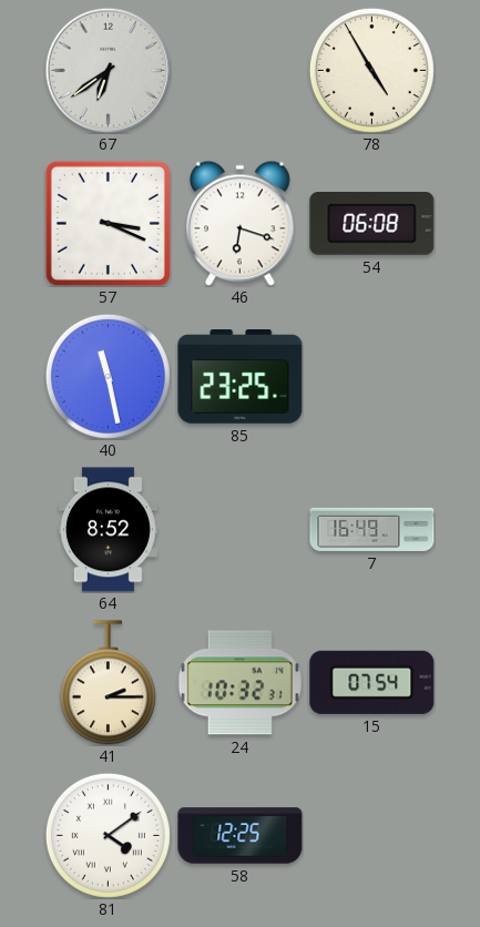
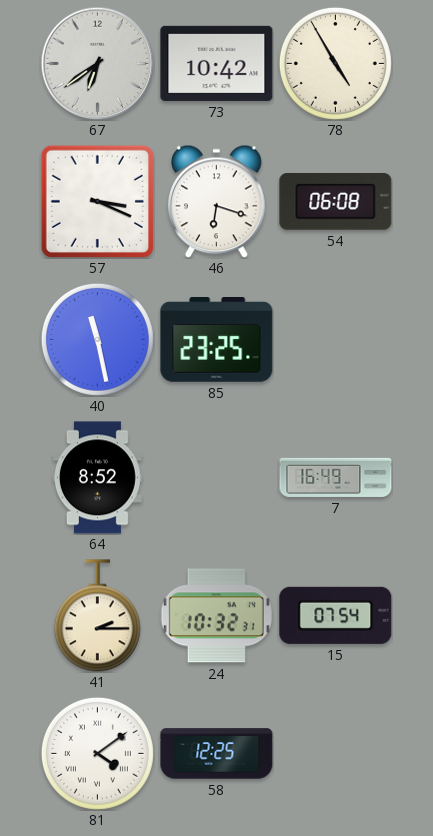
73: none -> 10:42 (217, 63)
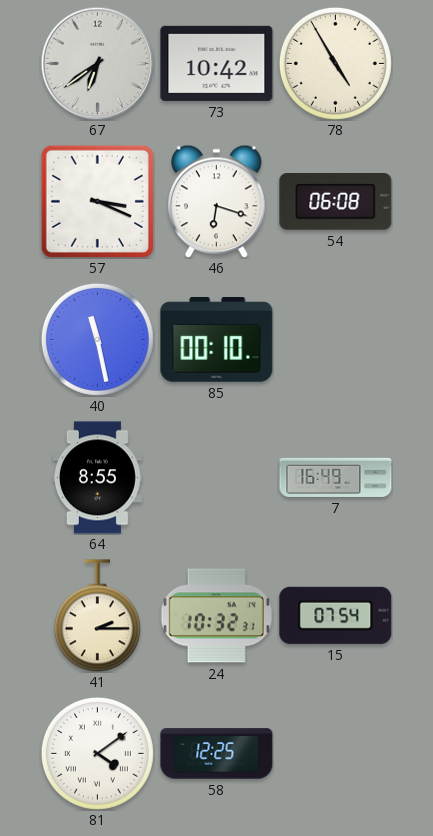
85: 23:25 -> 00:10 (217, 340)
64: 8:52 -> 8:55 (97, 478)
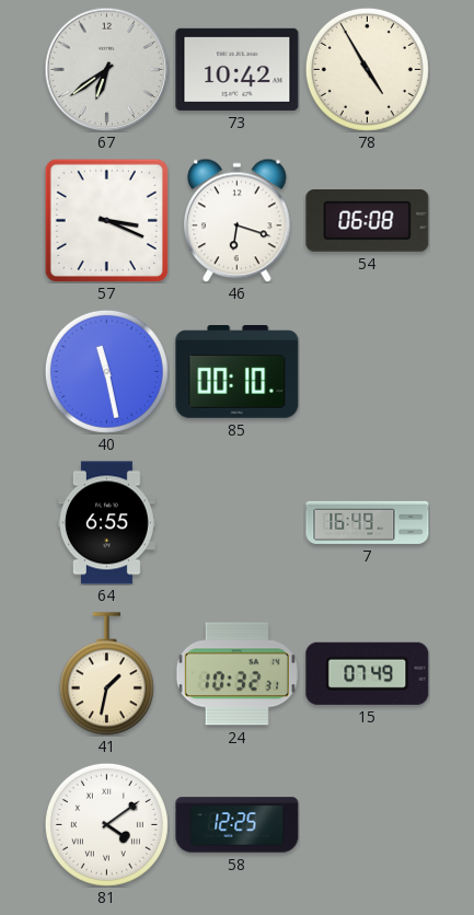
64: 8:55 -> 6:55 (106, 523)
41: 2:15 -> 1:32 (106, 674)
15: 07:54 -> 07:49 (368, 673)
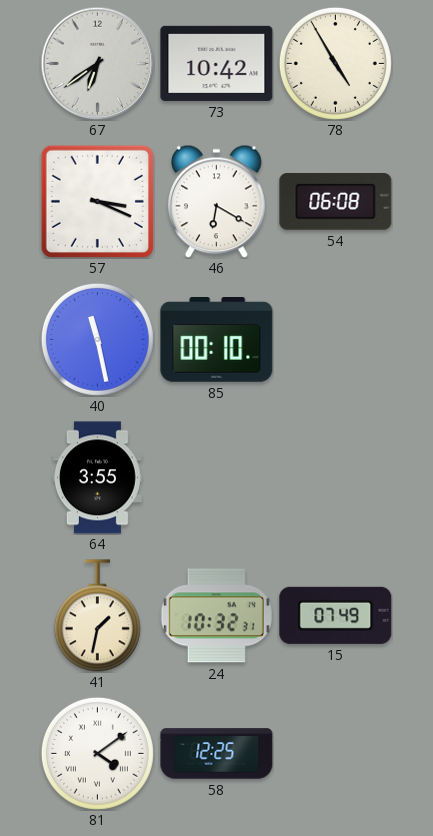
46: 6:18 -> 6:20 (217, 201)
64: 6:55 -> 3:55 (97, 478)
7: 16:49 -> none (368, 522)
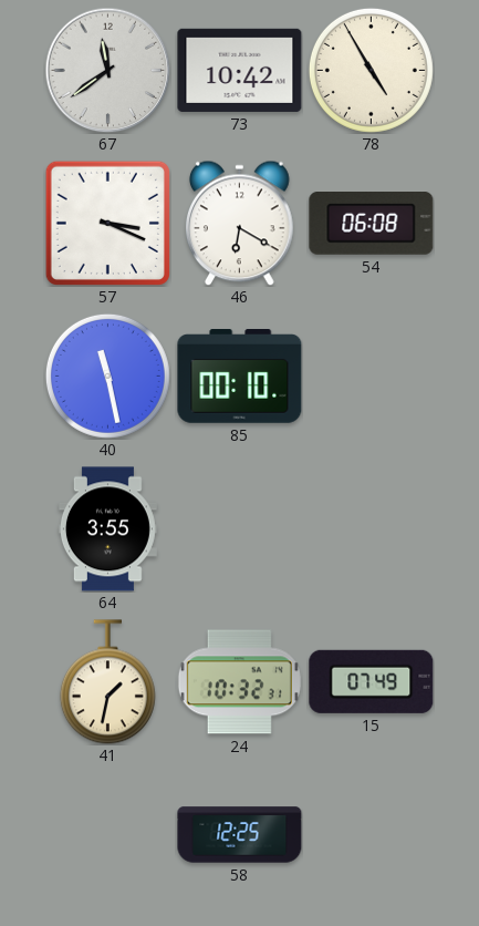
67: 6:39 -> 11:39 (107, 70)
81: 4:09 -> none (97, 753)
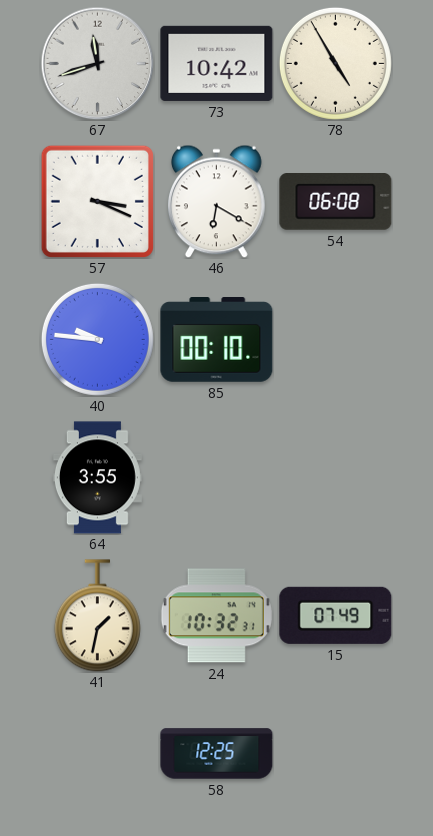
67: 11:39 -> 11:42 (97, 63)
40: 11:28 -> 9:46 (97, 339)
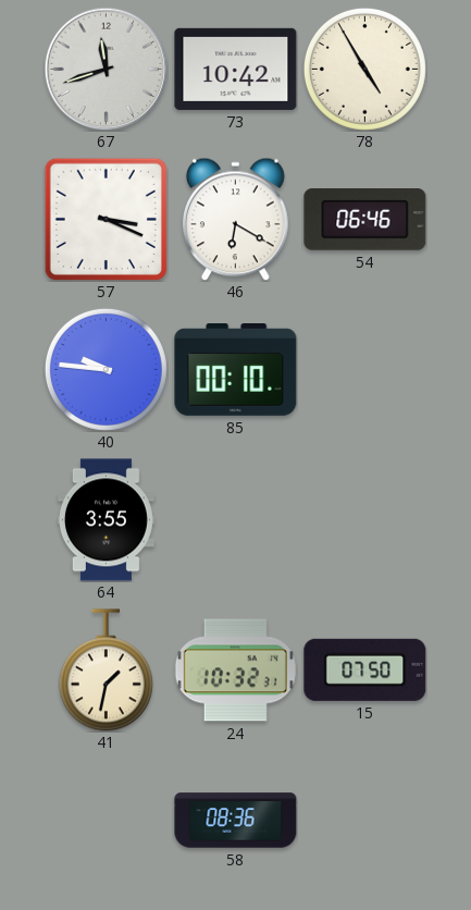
54: 06:08 -> 06:46 (365, 220)
15: 07:49 -> 07:50 (365, 669)
58: 12:25 -> 08:36 (236, 821)
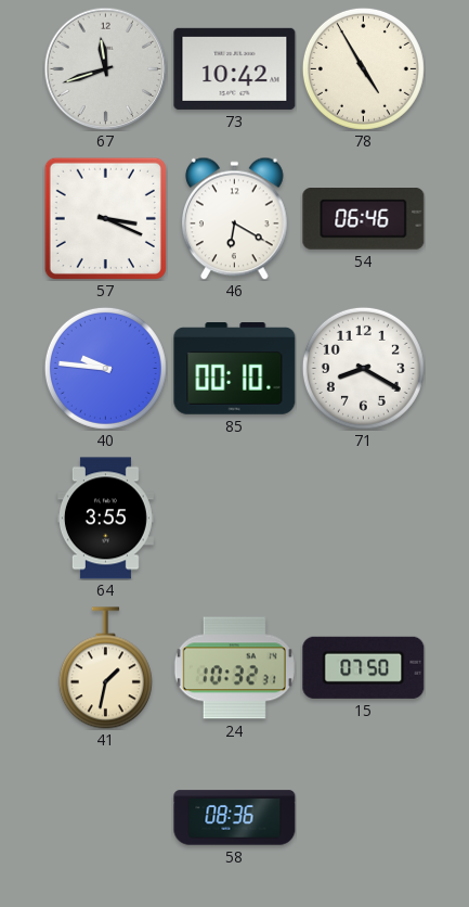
71: none -> 8:20 (363, 368)
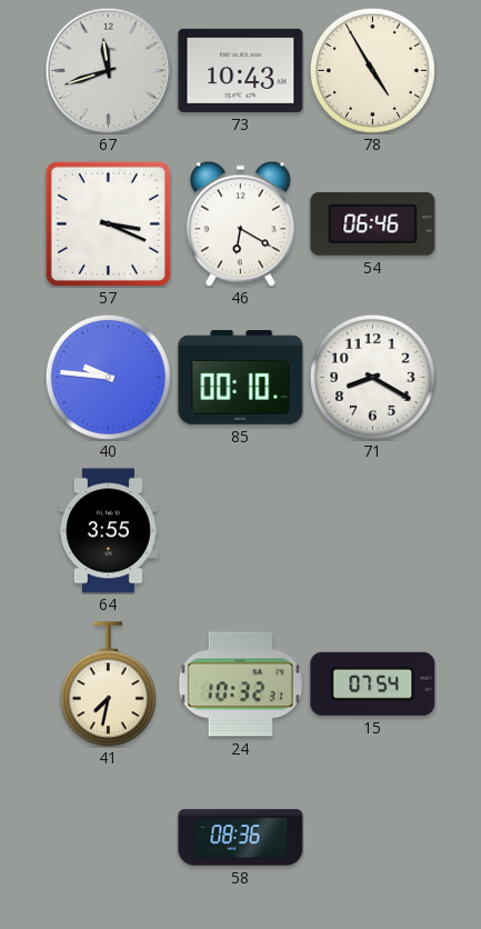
73: 10:42 -> 10:43 (241, 70)
41: 1:32 -> 7:32 (108, 685)
15: 07:50 -> 07:54 (373, 683)
